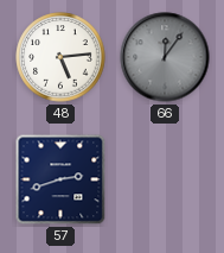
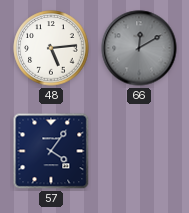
66: 12:06 -> 12:10 (139, 48)
57: 2:42 -> 4:06 (51, 151)
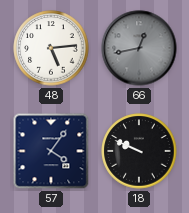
66: 12:10 -> 12:43 (139, 48)
18: none -> 9:49 (139, 151)
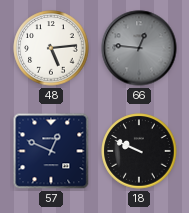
66: 12:43 -> 12:46 (139, 48)
57: 4:06 -> 12:49 (51, 151)
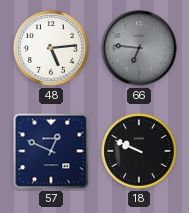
66: 12:46 -> 6:46 (139, 48)
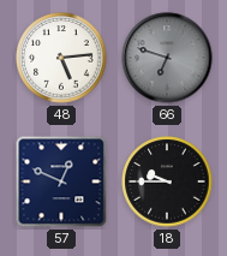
66: 6:46 -> 6:48 (167, 58)
18: 9:49 -> 9:45 (167, 181)
